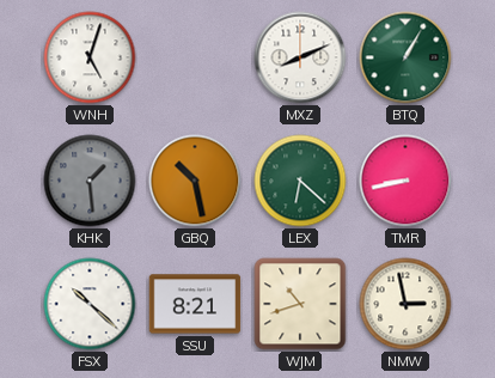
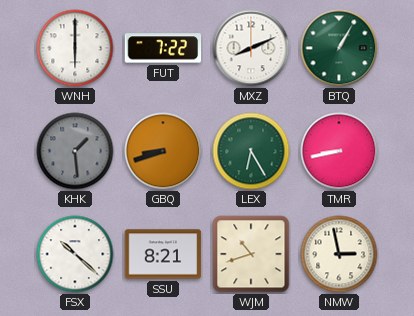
WNH: 5:03 -> 6:00 (75, 48)
FUT: none -> 7:22 (163, 48)
GBQ: 10:28 -> 8:42 (163, 151)
LEX: 6:22 -> 6:25 (251, 151)
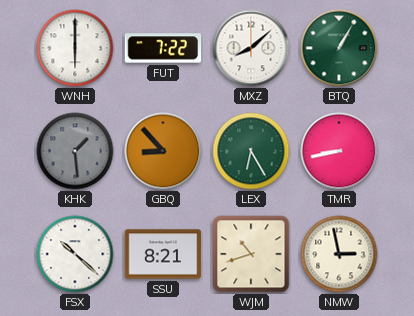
MXZ: 8:11 -> 8:08 (251, 48)
GBQ: 8:42 -> 8:53 (163, 151)
